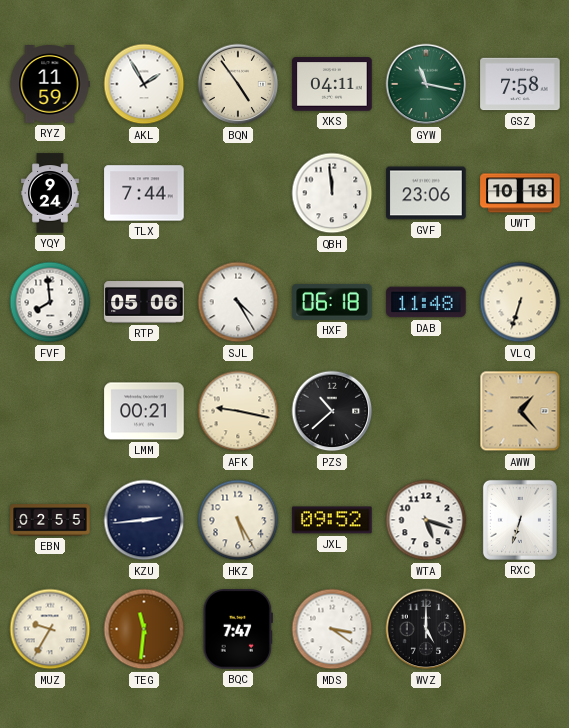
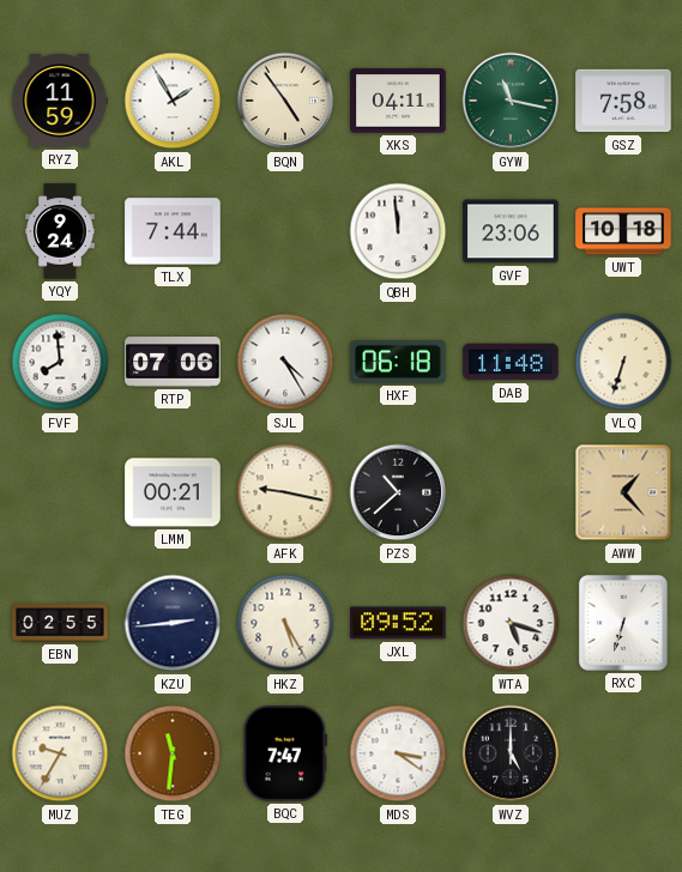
RTP: 05:06 -> 07:06 (173, 362)
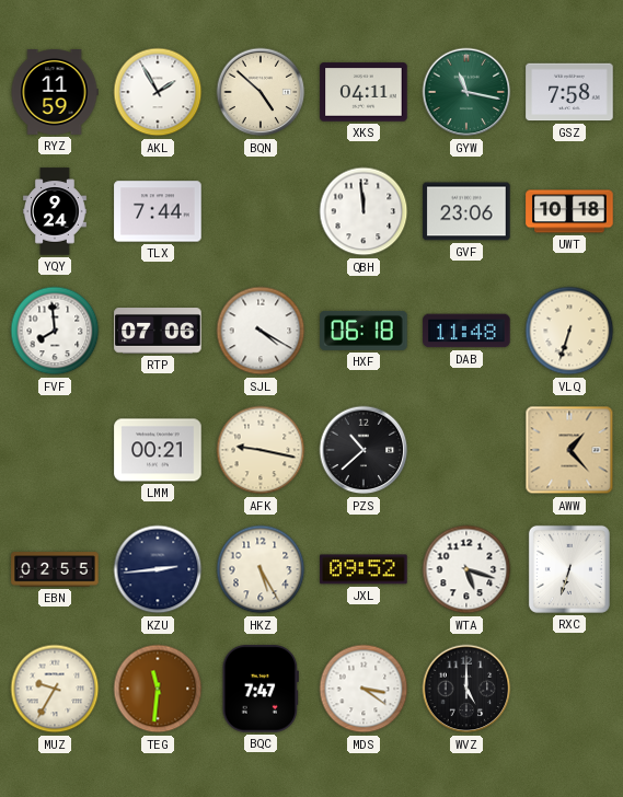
BQN: 4:54 -> 4:52 (261, 92)
SJL: 4:25 -> 4:20 (261, 331)
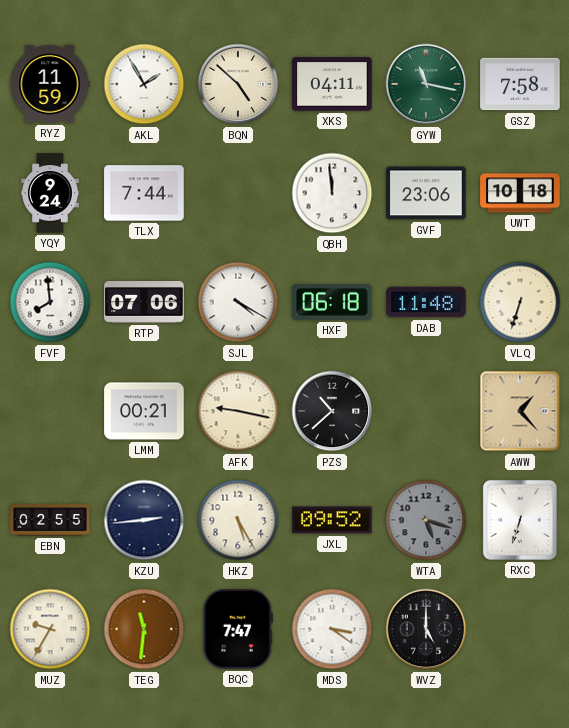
WTA dial: white -> grey (426, 520)
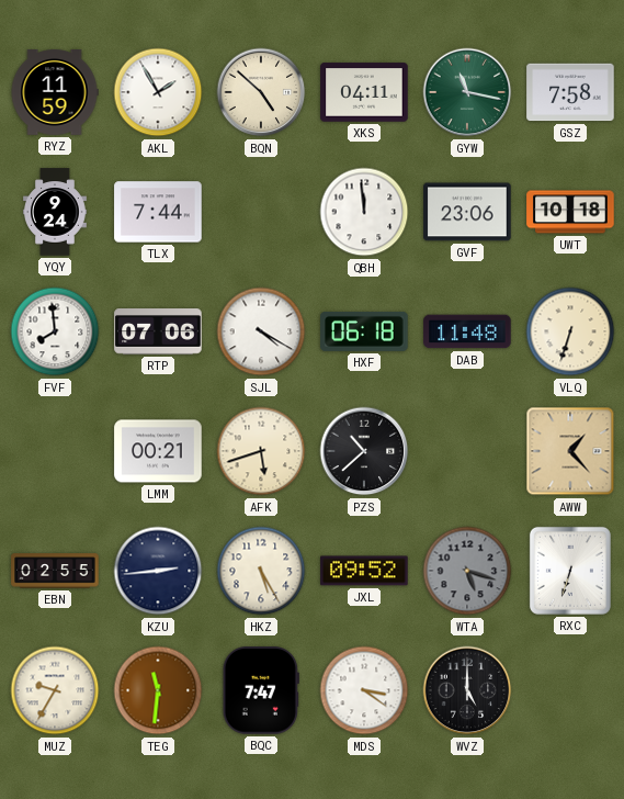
AFK: 9:17 -> 5:42 (261, 451)
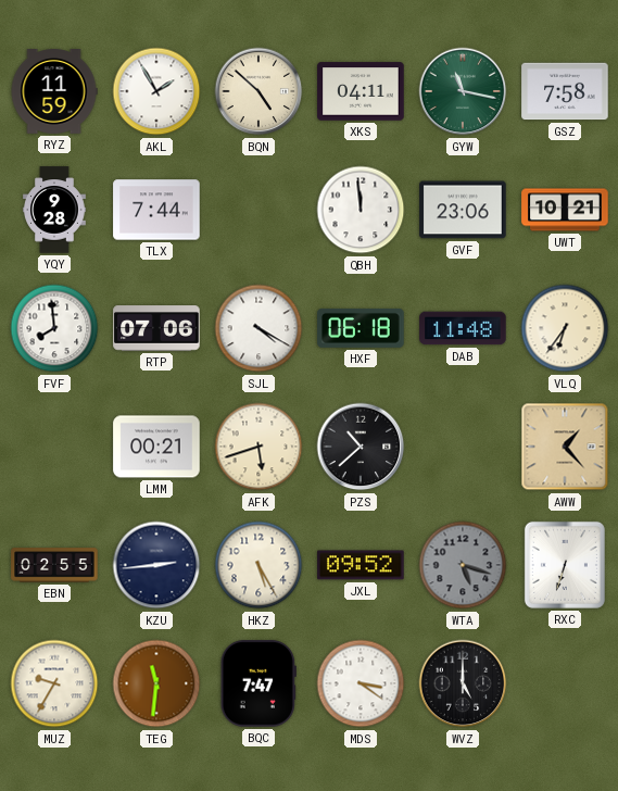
YQY: 9:24 -> 9:28 (55, 210)
UWT: 10:18 -> 10:21 (565, 210)
VLQ: 6:33 -> 6:36 (565, 328)
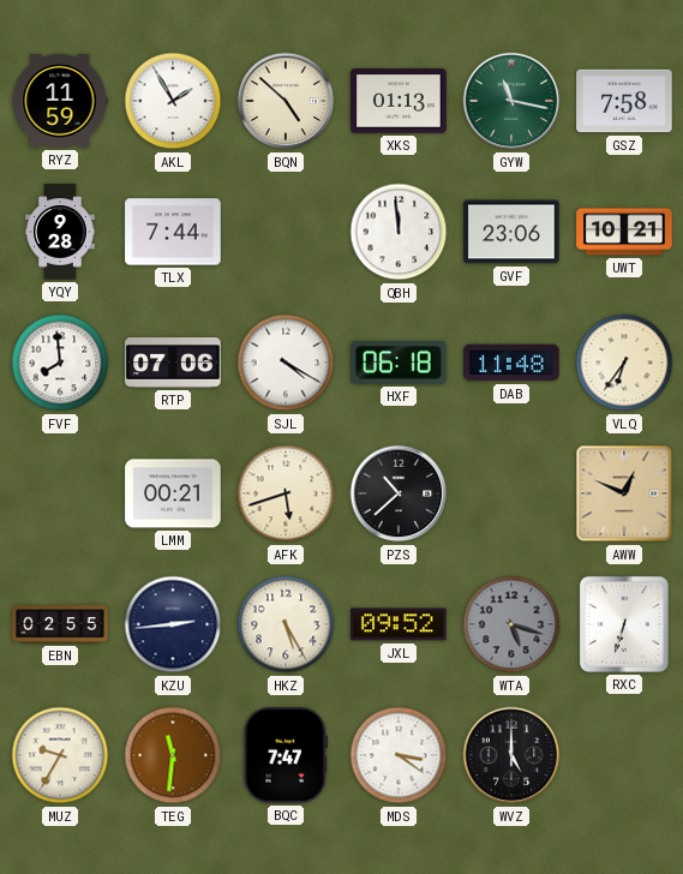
XKS: 04:11 -> 01:13 (399, 101)
AWW: 1:23 -> 12:49 (624, 493)
